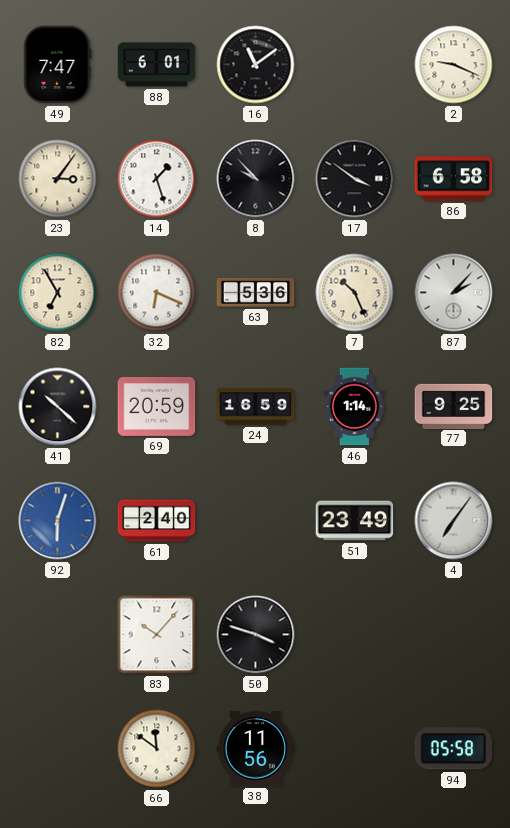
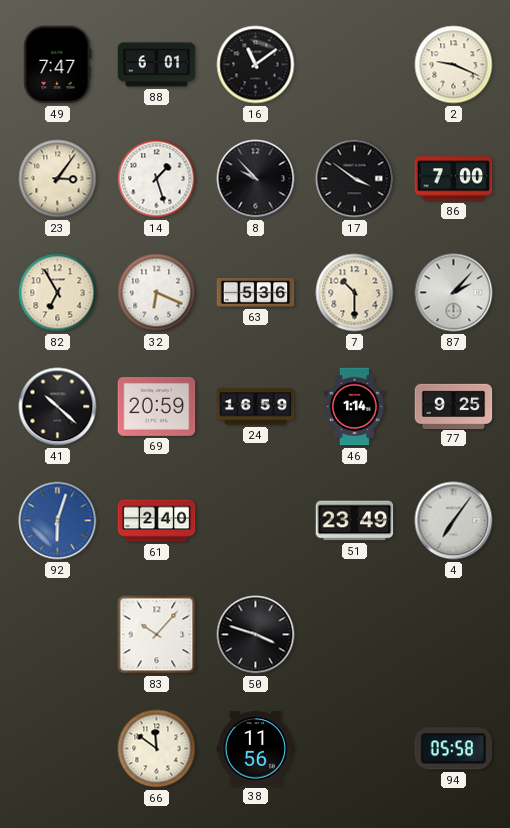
86: 6:58 -> 7:00 (454, 179)
7: 10:26 -> 10:30 (355, 293)
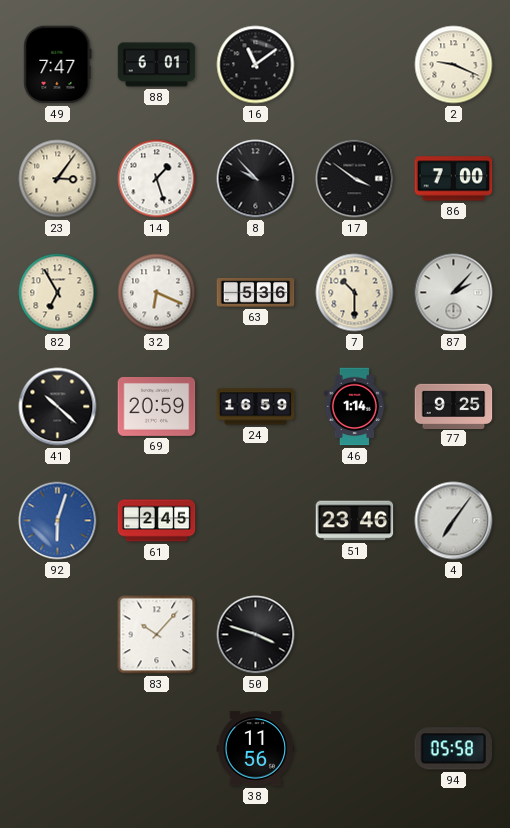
61: 2:40 -> 2:45 (157, 521)
51: 23:49 -> 23:46 (355, 521)
66: 11:51 -> none (157, 749)
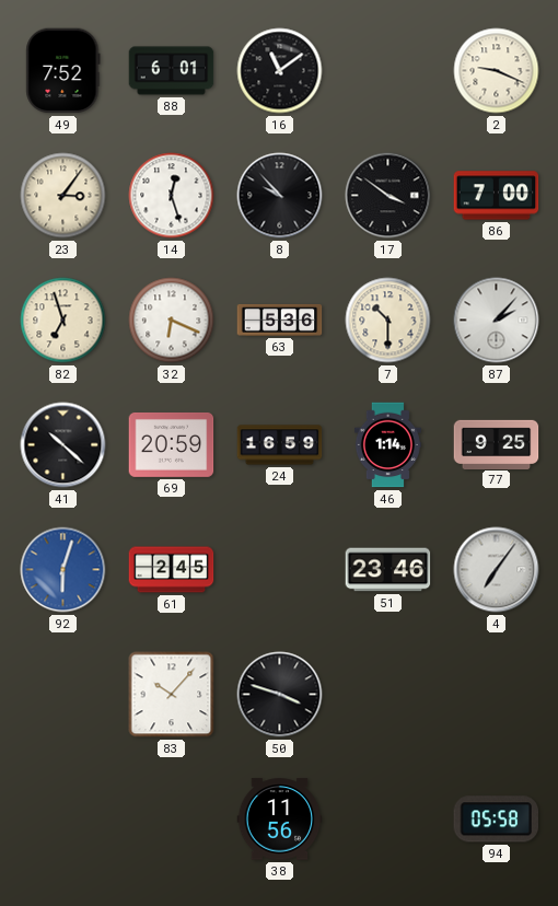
49: 7:47 -> 7:52 (63, 71)
14: 1:27 -> 12:27 (172, 196)
82: 6:55 -> 6:57 (63, 321)
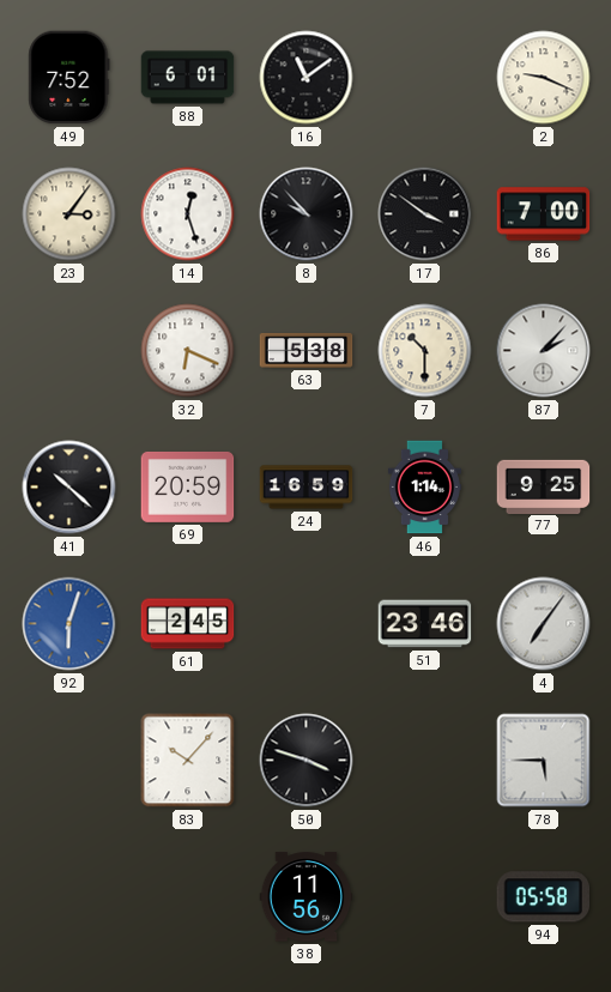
82: 6:57 -> none (63, 321)
63: 5:36 -> 5:38 (307, 350)
78: none -> 5:45 (544, 761)
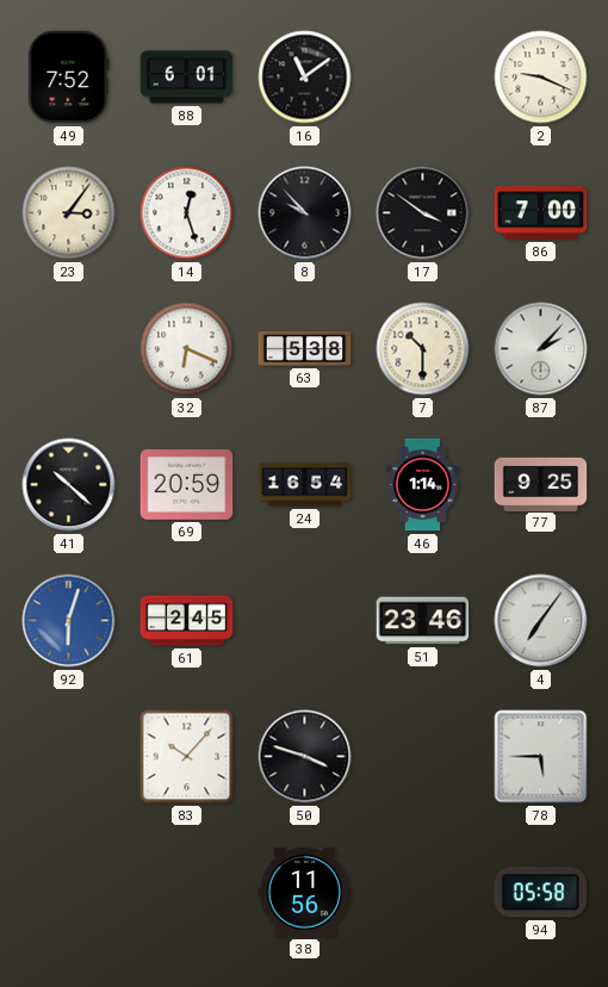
24: 16:59 -> 16:54 (305, 485)
